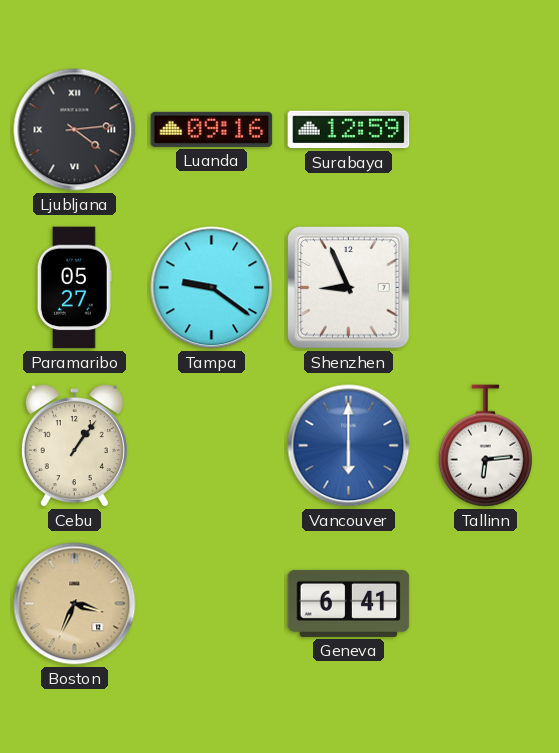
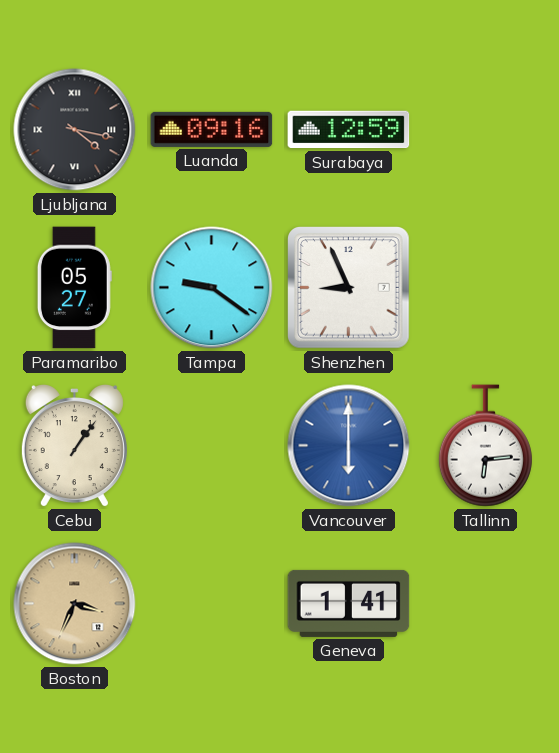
Ljubljana: 4:14 -> 4:17 (75, 130)
Geneva: 6:41 -> 1:41 (349, 603)
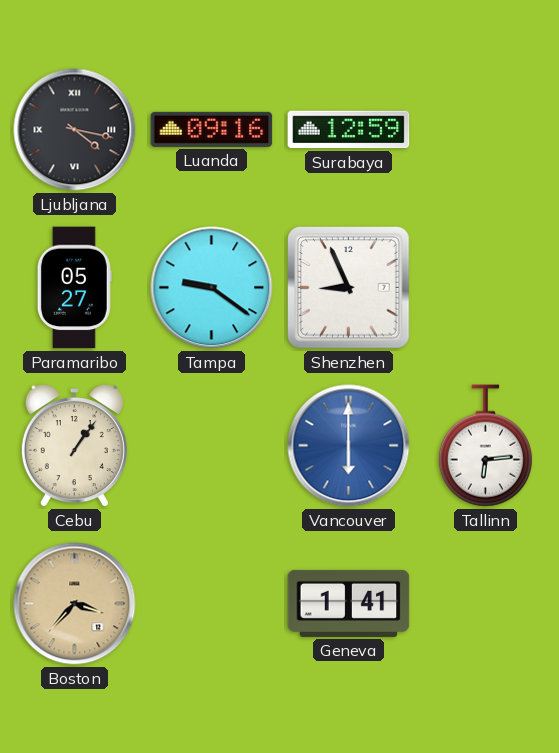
Boston: 3:34 -> 3:37 (75, 604)
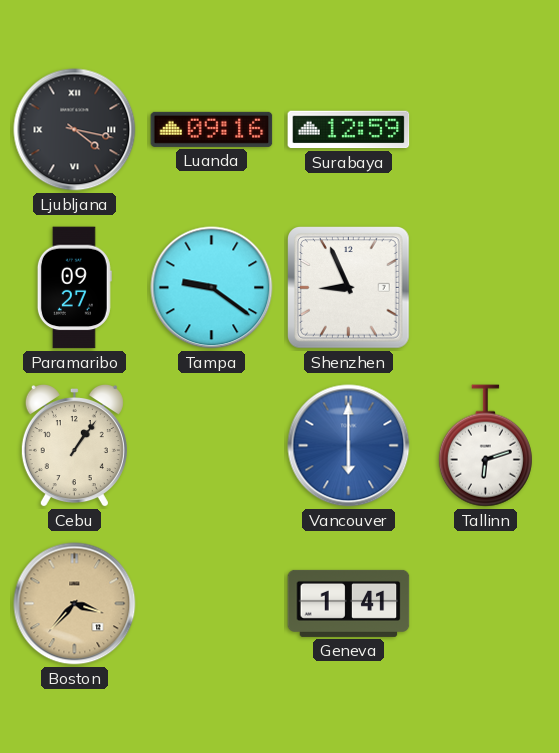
Paramaribo: 05:27 -> 09:27 (74, 288)
Tallinn: 6:14 -> 6:12 (485, 446)
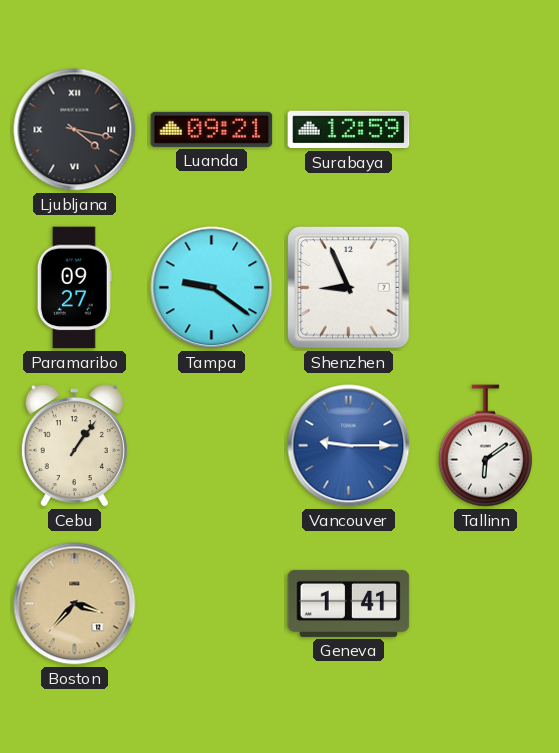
Luanda: 09:16 -> 09:21 (212, 129)
Vancouver: 6:00 -> 9:15 (349, 446)
Tallinn: 6:12 -> 6:09 (485, 446)
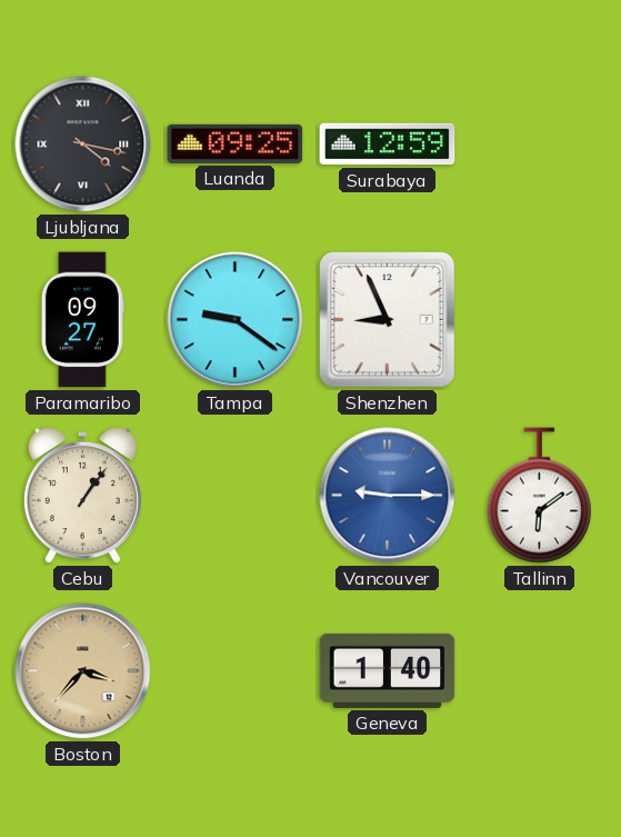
Luanda: 09:21 -> 09:25 (236, 143)
Geneva: 1:41 -> 1:40 (388, 670)
